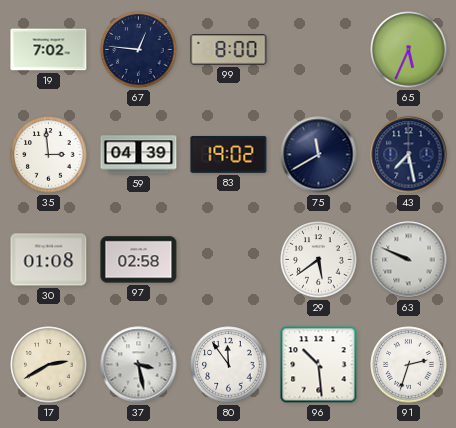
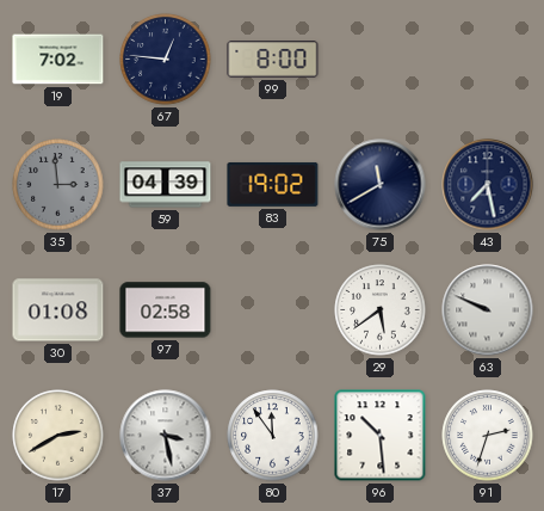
65: 5:34 -> none (409, 50)
35 dial: white -> grey (58, 185)
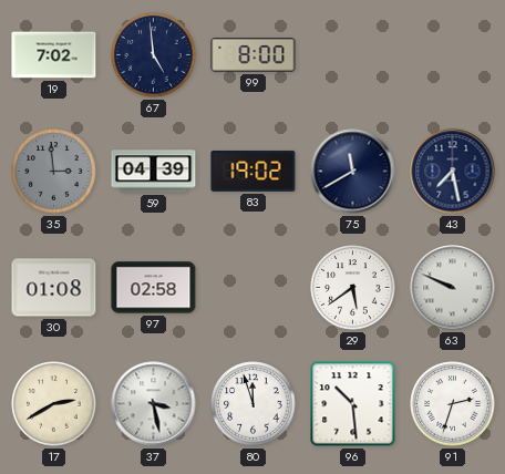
67: 12:46 -> 4:59 (154, 55)
80: 11:54 -> 11:57 (254, 404)
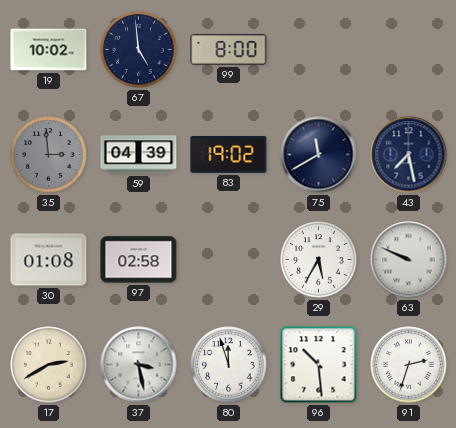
19: 7:02 -> 10:02 (49, 50)
29: 5:39 -> 5:35 (319, 260)
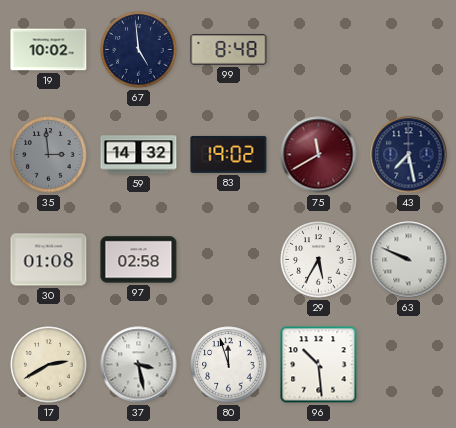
99: 8:00 -> 8:48 (229, 50)
59: 04:39 -> 14:32 (139, 155)
75 dial: navy -> burgundy (319, 155)
91: 2:33 -> none (409, 365)
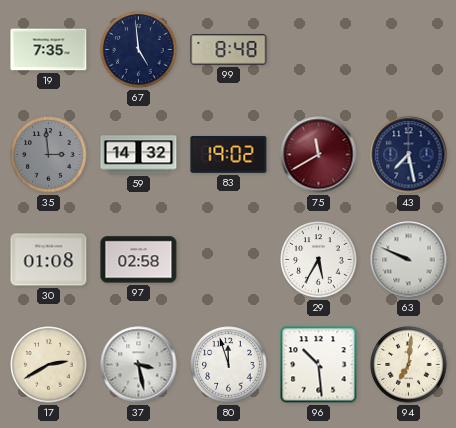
19: 10:02 -> 7:35 (49, 50)
94: none -> 7:01 (409, 365)
